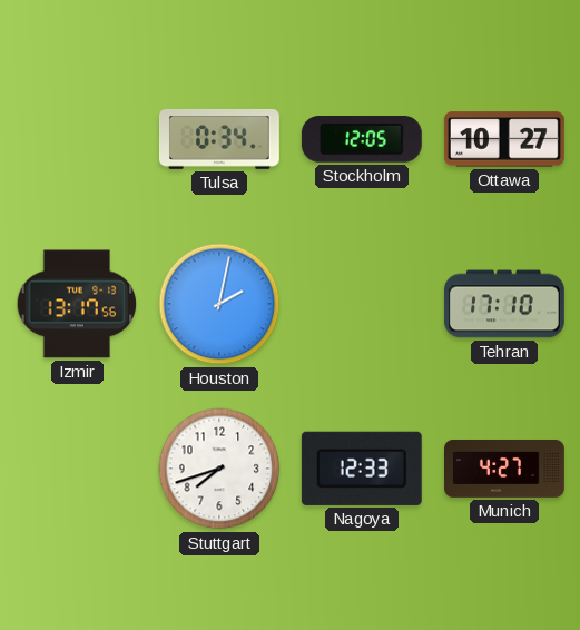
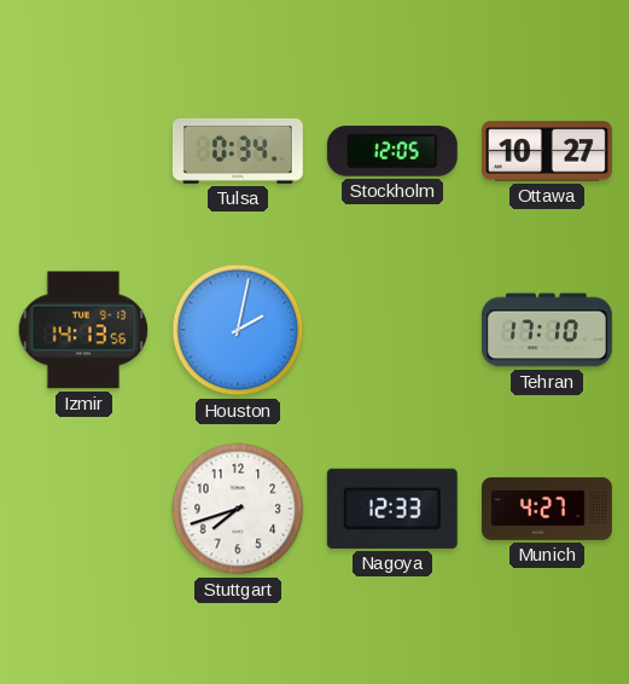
Izmir: 13:17 -> 14:13 (83, 330)
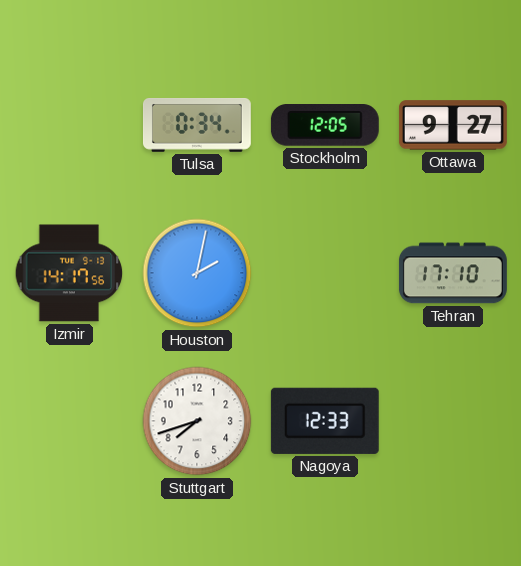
Ottawa: 10:27 -> 9:27 (453, 125)
Izmir: 14:13 -> 14:17 (69, 273)
Munich: 4:27 -> none (548, 509)
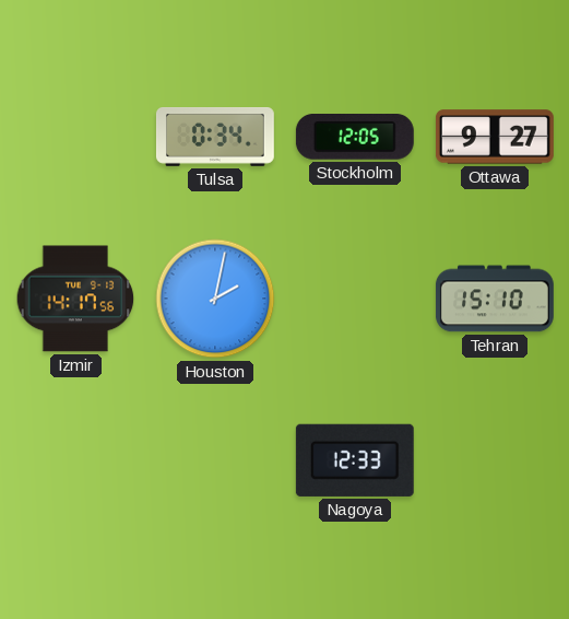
Tehran: 17:10 -> 15:10 (495, 299)
Stuttgart: 7:42 -> none (197, 421)
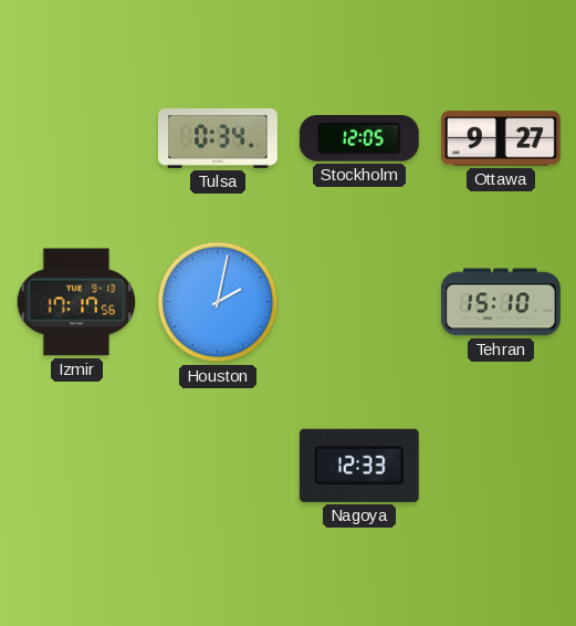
Izmir: 14:17 -> 17:17 (76, 302)
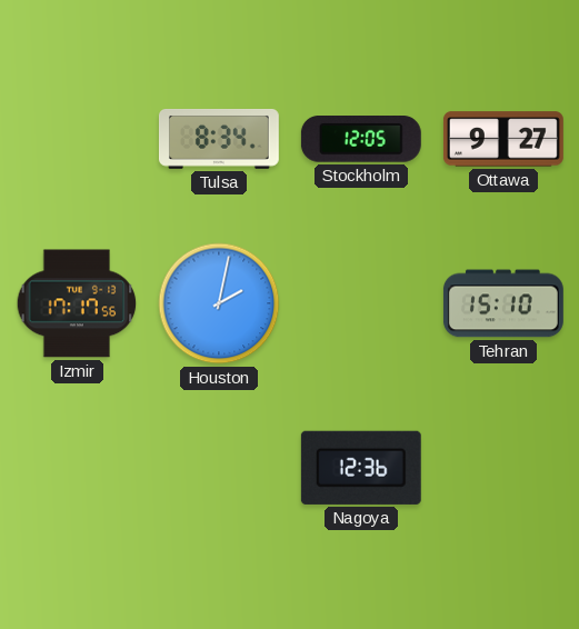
Tulsa: 0:34 -> 8:34 (219, 140)
Nagoya: 12:33 -> 12:36 (361, 468)
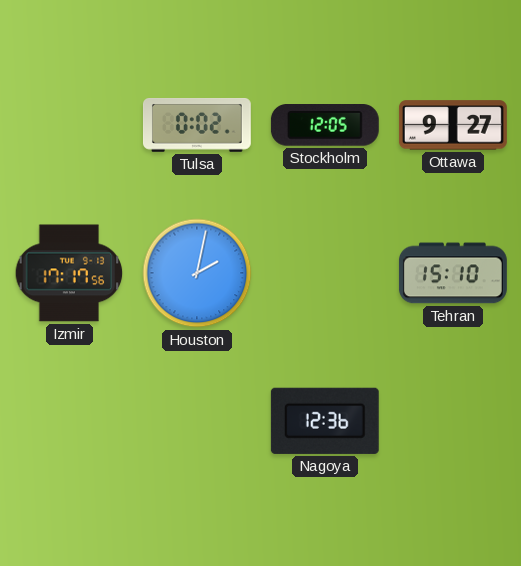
Tulsa: 8:34 -> 0:02 (197, 126)
